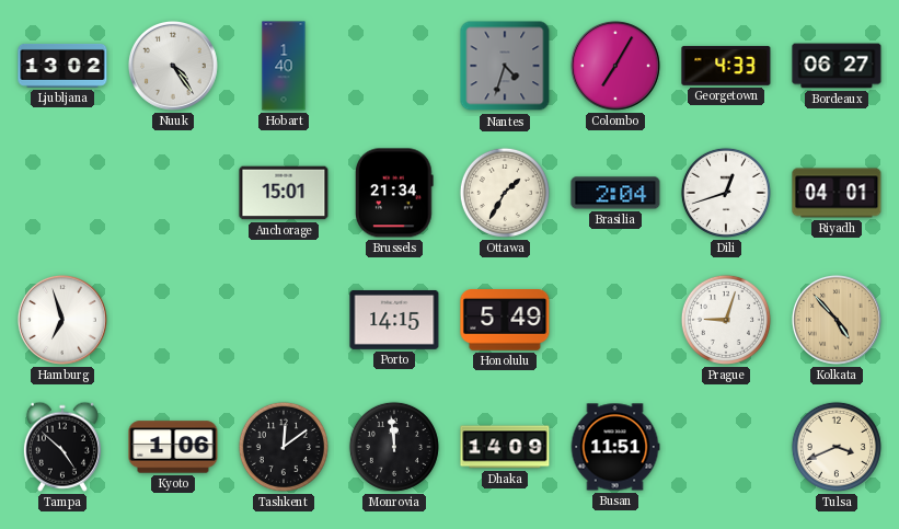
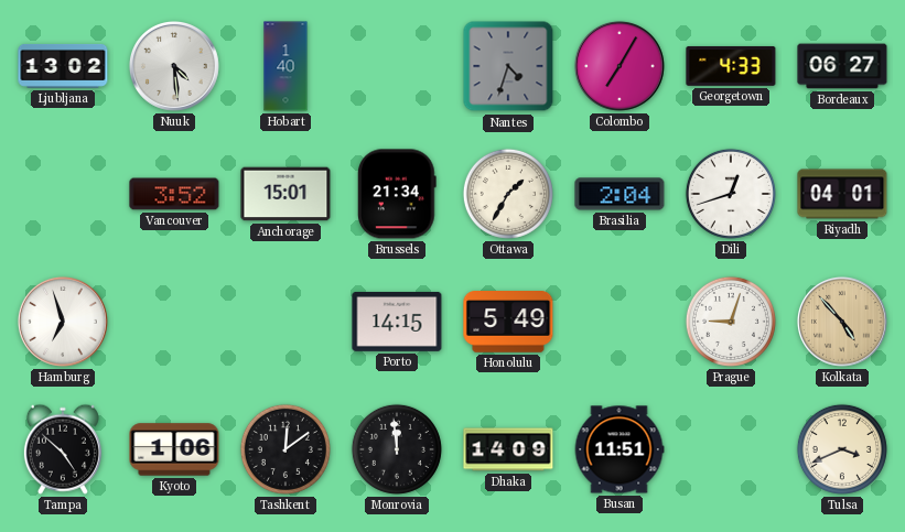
Nuuk: 4:24 -> 4:29 (174, 66)
Vancouver: none -> 3:52 (174, 194)
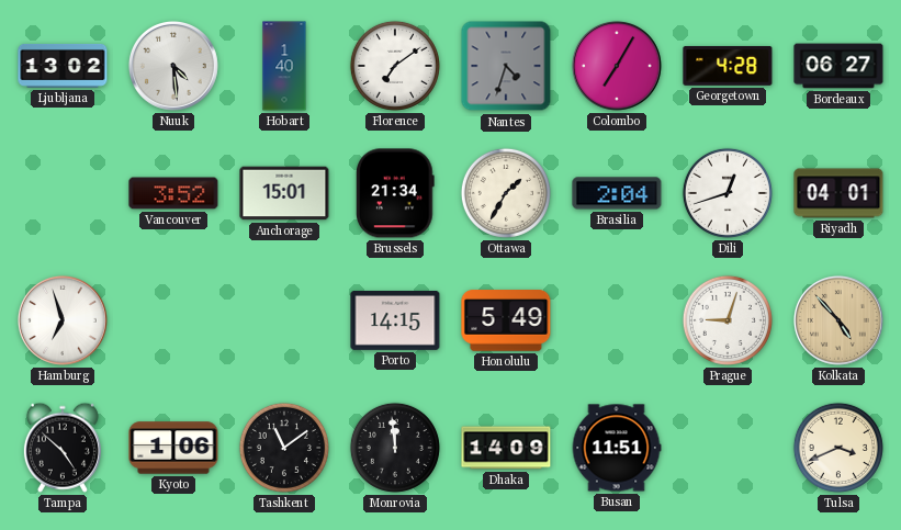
Florence: none -> 7:09 (395, 66)
Georgetown: 4:33 -> 4:28 (728, 66)
Tashkent: 12:09 -> 11:09 (284, 448)
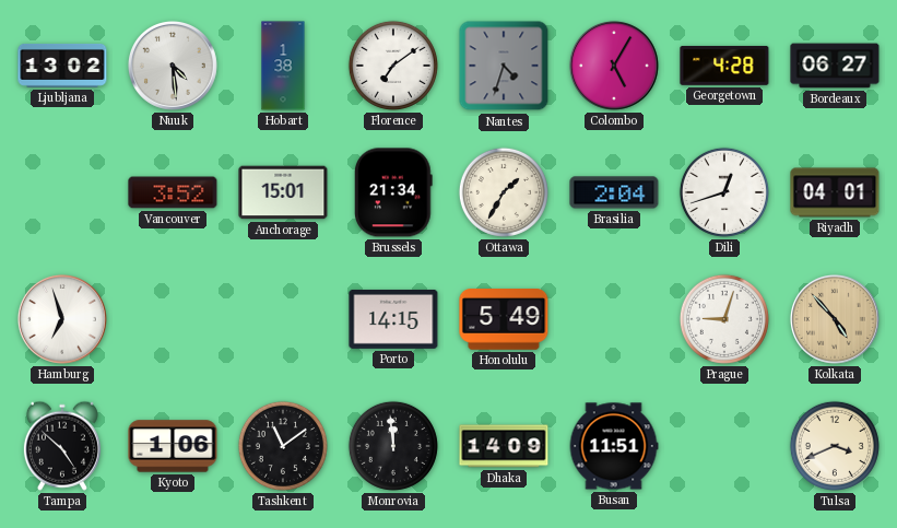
Hobart: 1:40 -> 1:38 (283, 66)
Colombo: 7:05 -> 5:05 (614, 66)
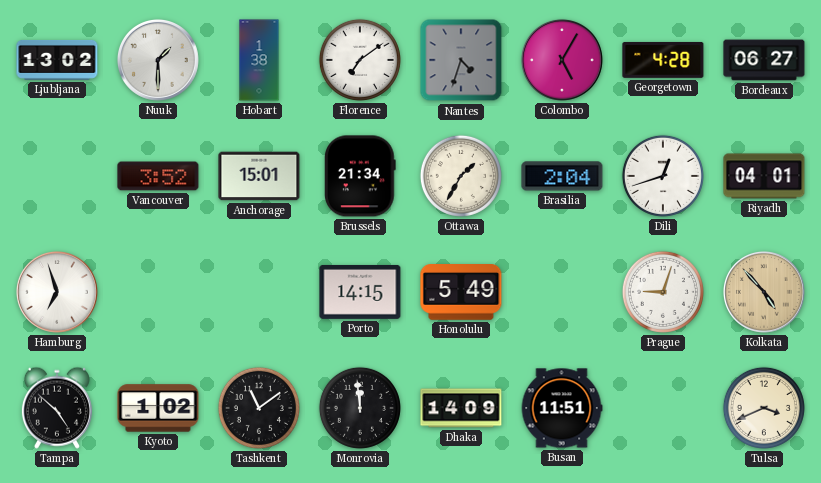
Nuuk: 4:29 -> 1:30 (158, 60)
Kyoto: 1:06 -> 1:02 (158, 408)
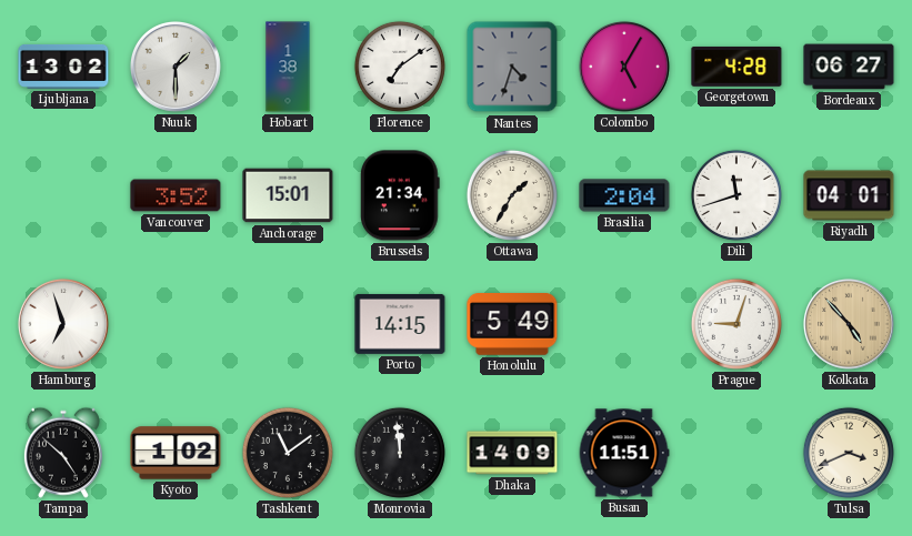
Dili: 12:42 -> 11:42 (736, 195)
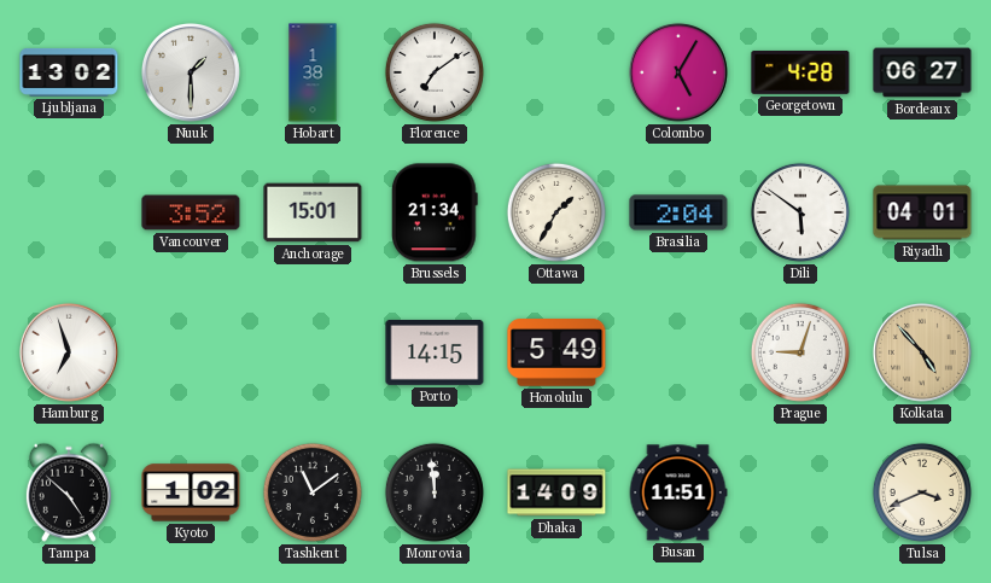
Nantes: 4:33 -> none (512, 67)
Dili: 11:42 -> 5:51 (800, 212)
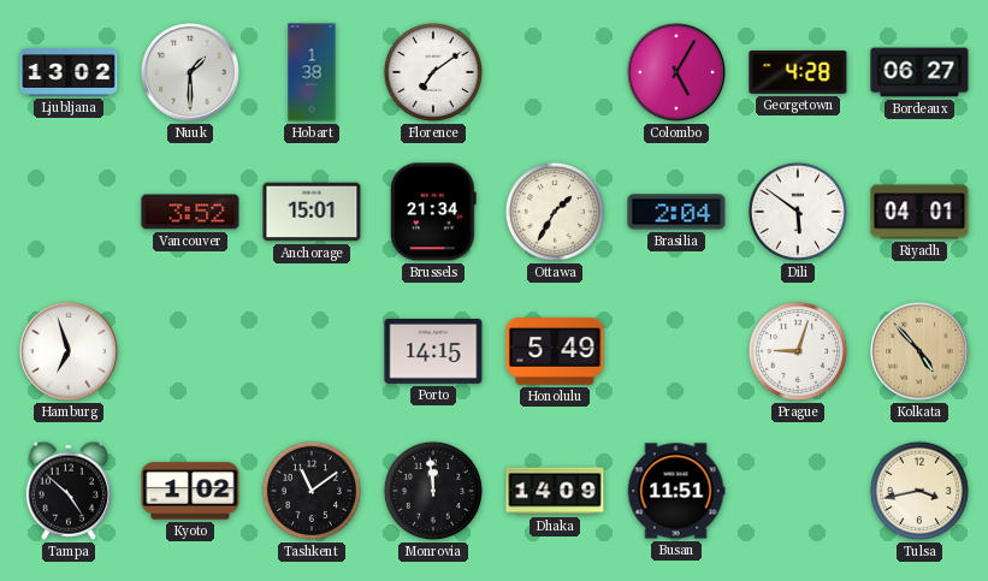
Tulsa: 3:41 -> 3:43 (919, 491)
